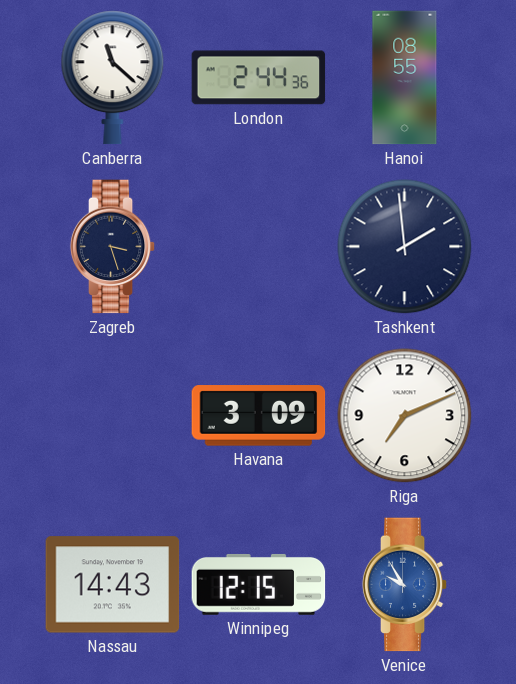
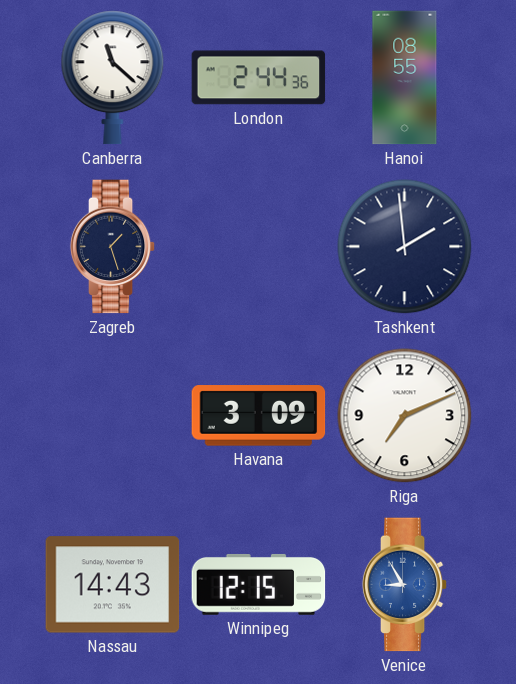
Zagreb: 3:27 -> 1:27 (113, 247)
Venice: 9:55 -> 8:55 (405, 585)
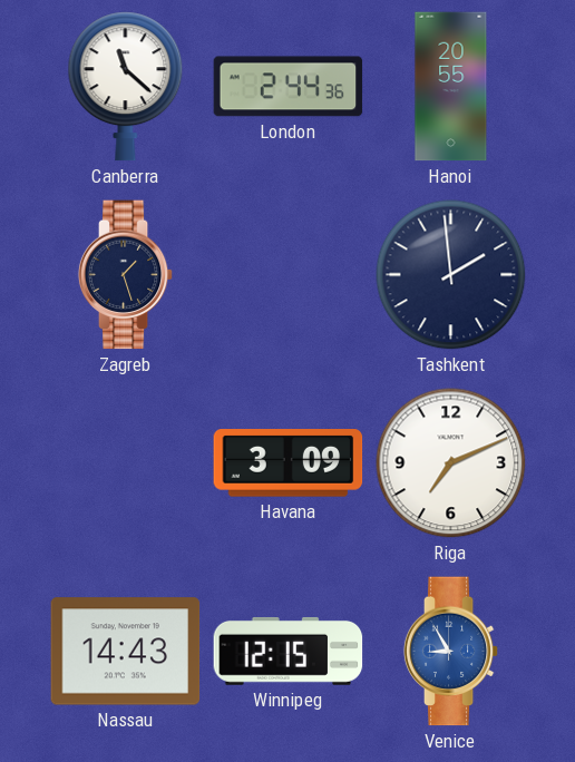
Hanoi: 08:55 -> 20:55 (451, 87)
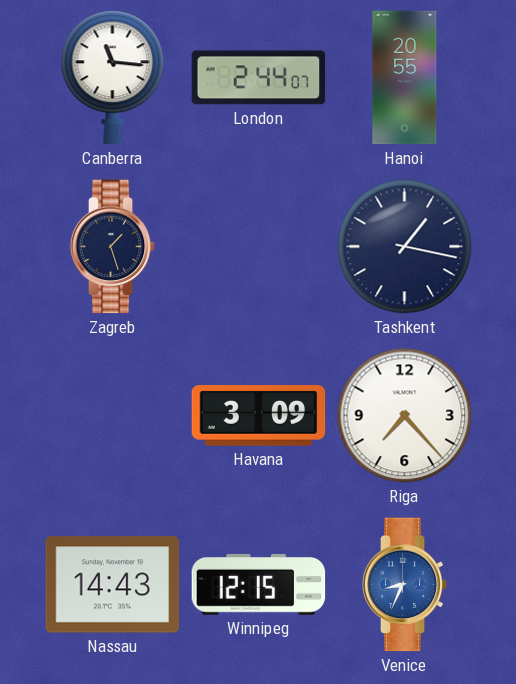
Canberra: 11:22 -> 11:16 (113, 78)
London: 2:44:36 -> 2:44:07 (259, 78)
Tashkent: 1:59 -> 1:17 (405, 247)
Riga: 7:11 -> 7:23 (405, 416)
Venice: 8:55 -> 8:34 (405, 585)
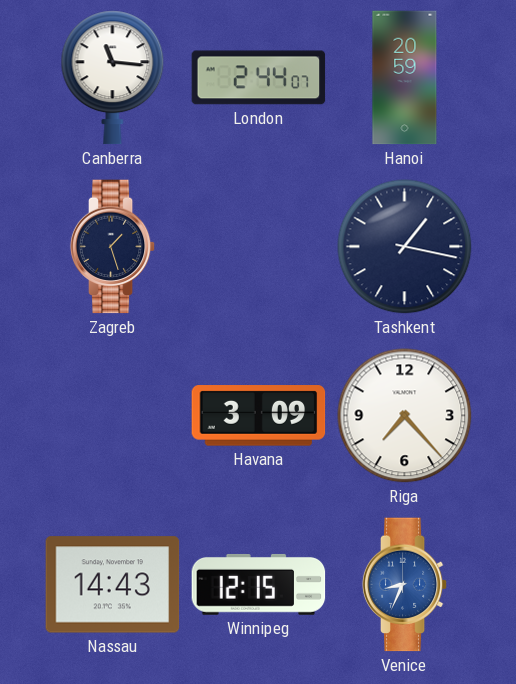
Hanoi: 20:55 -> 20:59 (405, 78)
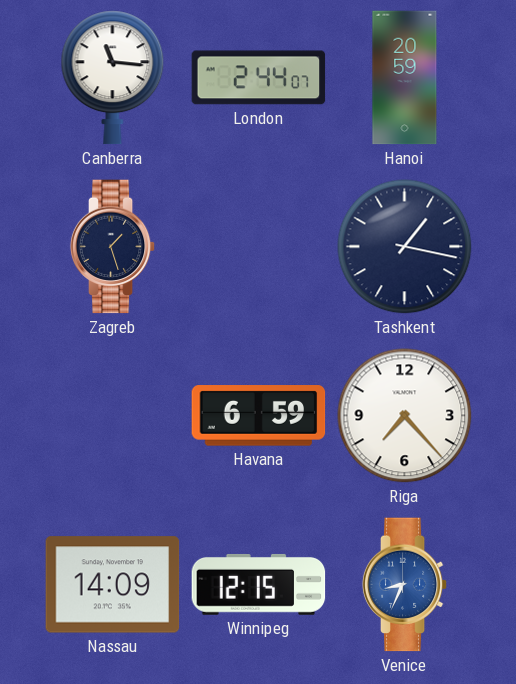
Havana: 3:09 -> 6:59 (259, 416)
Nassau: 14:43 -> 14:09 (113, 585)
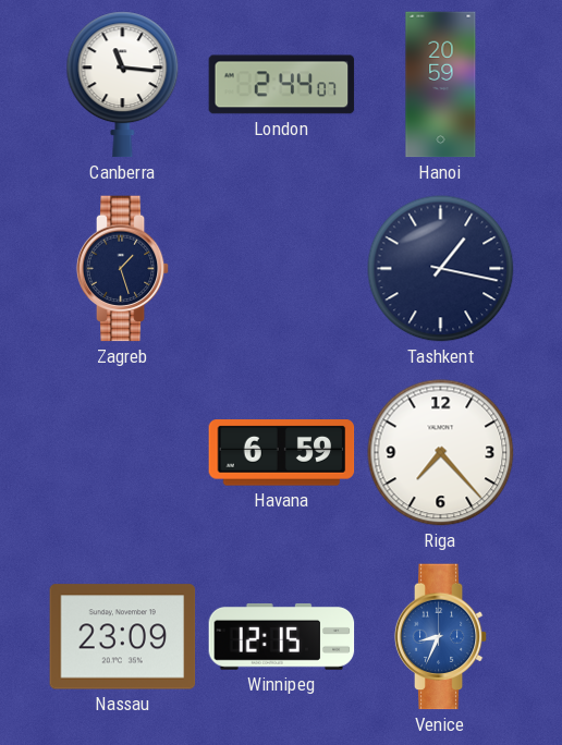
Nassau: 14:09 -> 23:09 (123, 637)
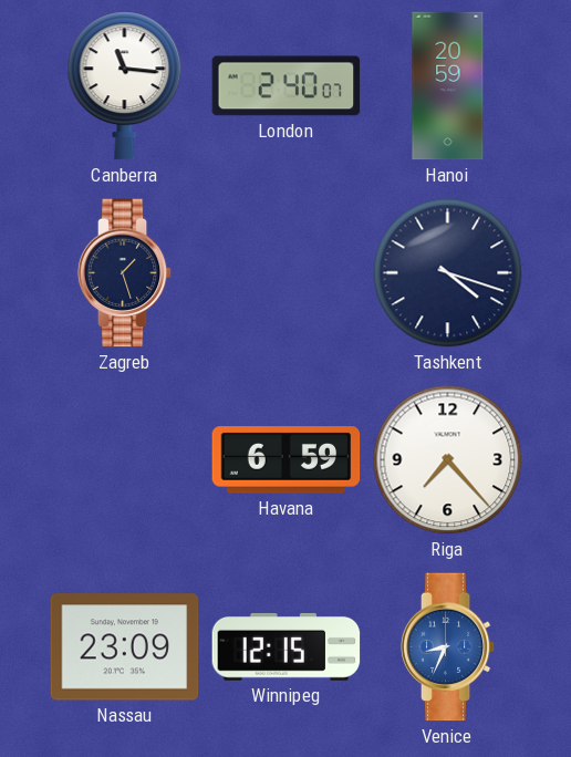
London: 2:44 -> 2:40 (287, 86)
Tashkent: 1:17 -> 4:18 (448, 273)
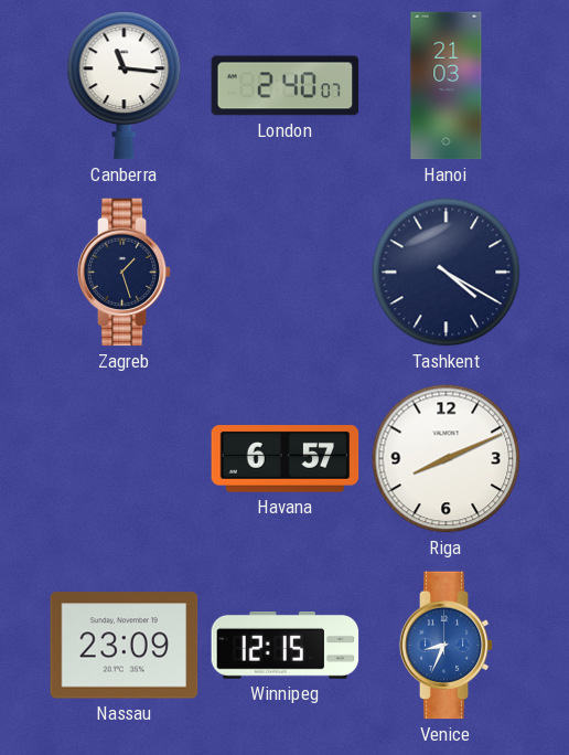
Hanoi: 20:59 -> 21:03 (447, 86)
Tashkent: 4:18 -> 4:20 (447, 273)
Havana: 6:59 -> 6:57 (286, 459)
Riga: 7:23 -> 8:11 (447, 459)
